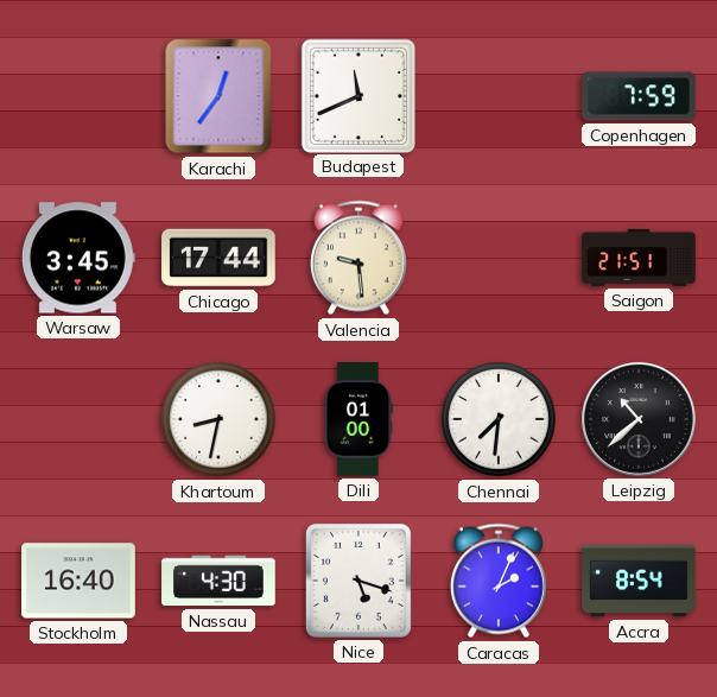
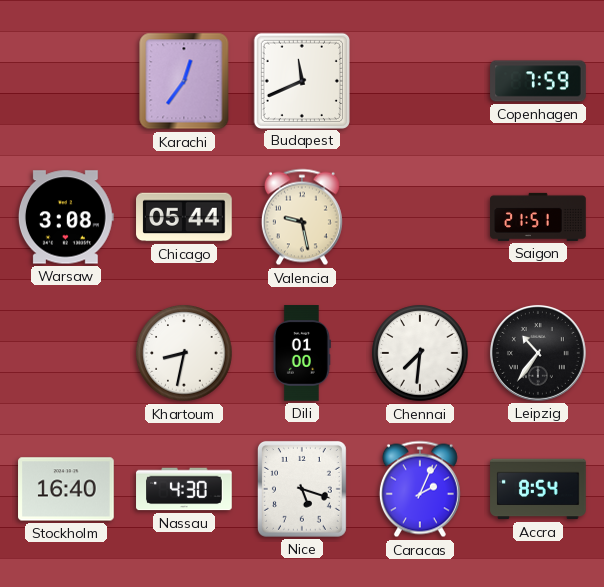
Warsaw: 3:45 -> 3:08 (66, 217)
Chicago: 17:44 -> 05:44 (184, 217)
Valencia: 9:29 -> 9:28 (302, 217)
Leipzig: 10:38 -> 10:36 (538, 353)
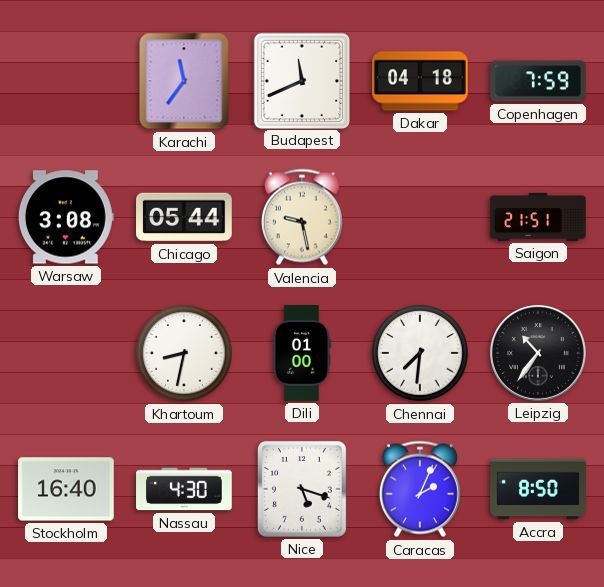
Karachi: 12:36 -> 11:36 (184, 81)
Dakar: none -> 04:18 (420, 81)
Accra: 8:54 -> 8:50 (538, 489)
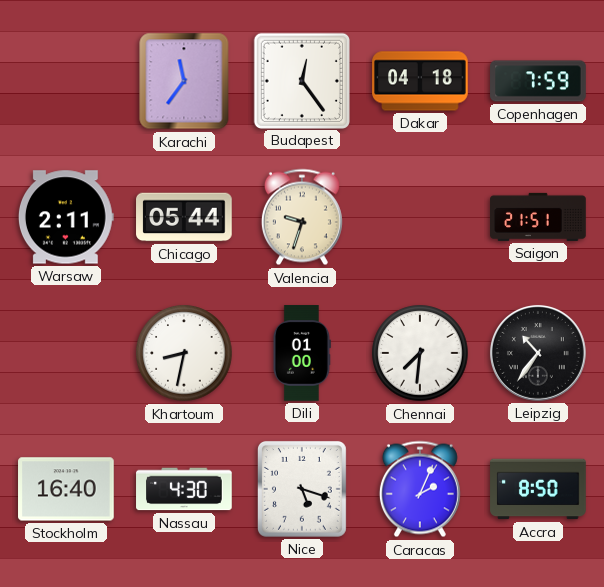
Budapest: 11:41 -> 12:24 (301, 80)
Warsaw: 3:08 -> 2:11 (66, 217)
Valencia: 9:28 -> 9:33 (302, 217)
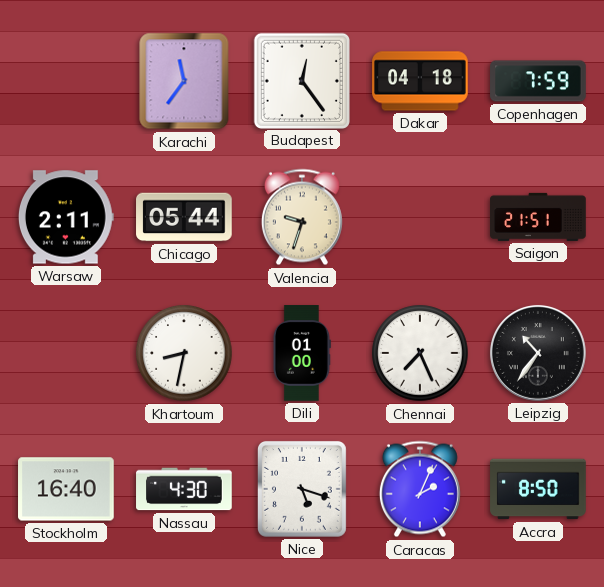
Chennai: 7:31 -> 7:26 (420, 353)
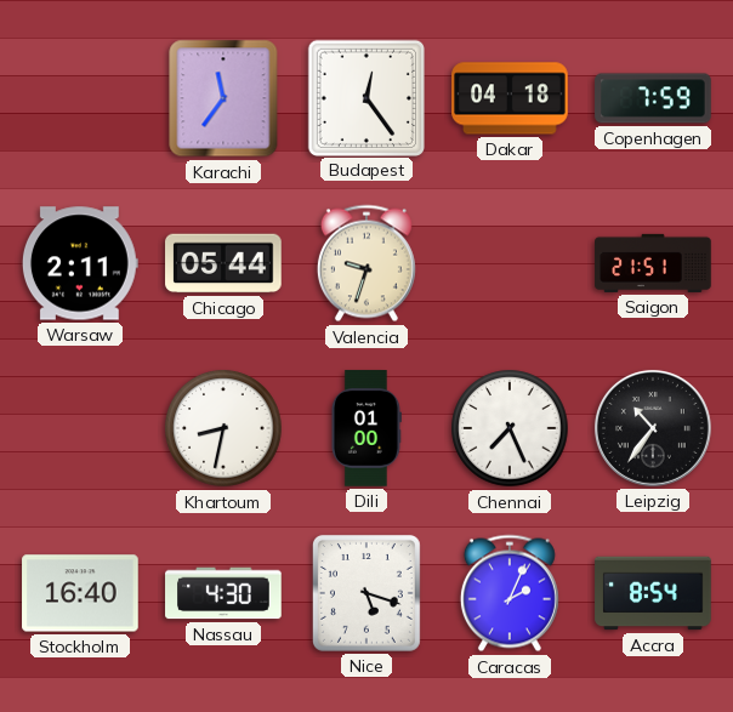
Accra: 8:50 -> 8:54 (653, 593)
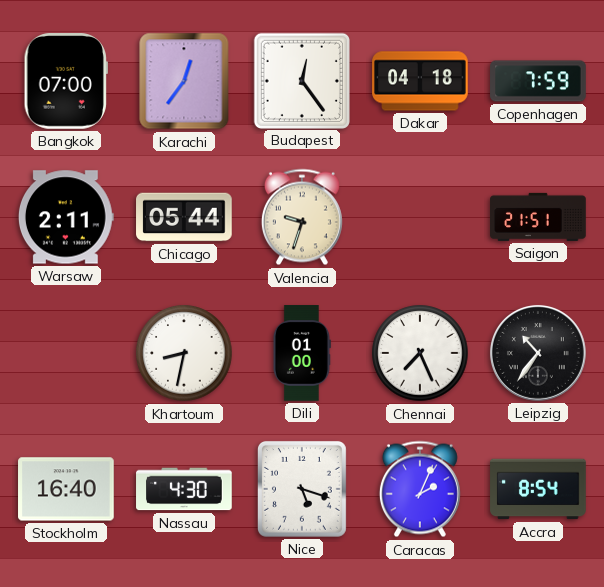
Bangkok: none -> 07:00 (66, 81)
Karachi: 11:36 -> 12:36 (184, 81)
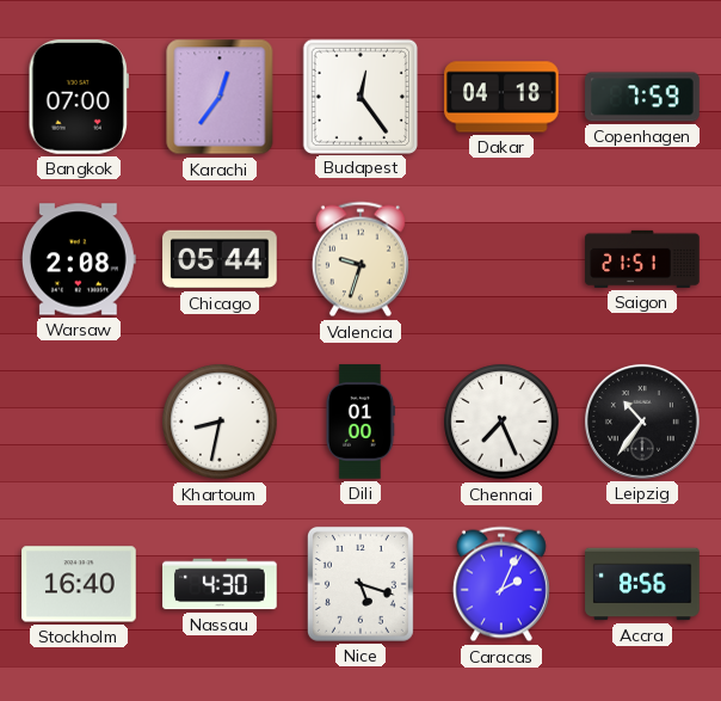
Warsaw: 2:11 -> 2:08 (79, 259)
Accra: 8:54 -> 8:56 (642, 584)
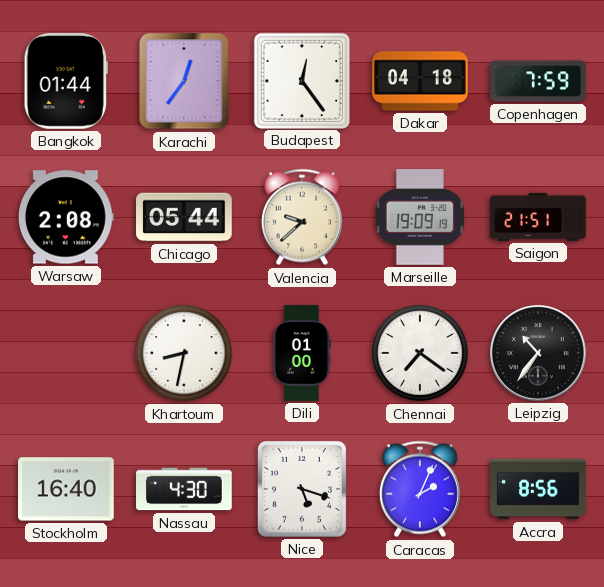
Bangkok: 07:00 -> 01:44 (66, 81)
Valencia: 9:33 -> 9:38 (302, 217)
Marseille: none -> 19:09 (420, 217)
Chennai: 7:26 -> 7:21 (420, 353)
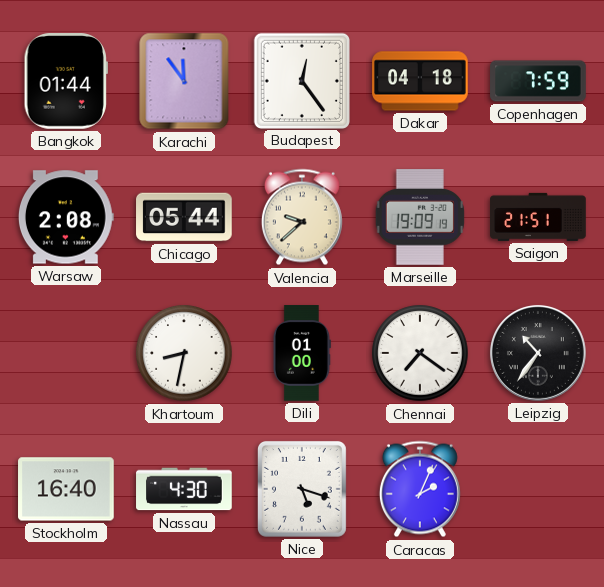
Karachi: 12:36 -> 11:54 (184, 81)
Accra: 8:56 -> none (538, 489)
